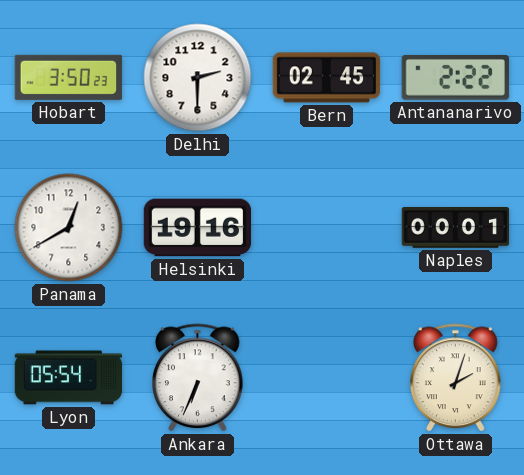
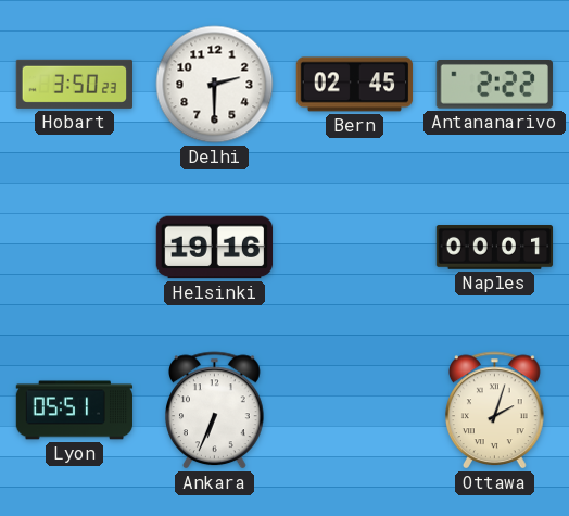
Panama: 12:40 -> none (69, 228)
Lyon: 05:54 -> 05:51 (75, 411)
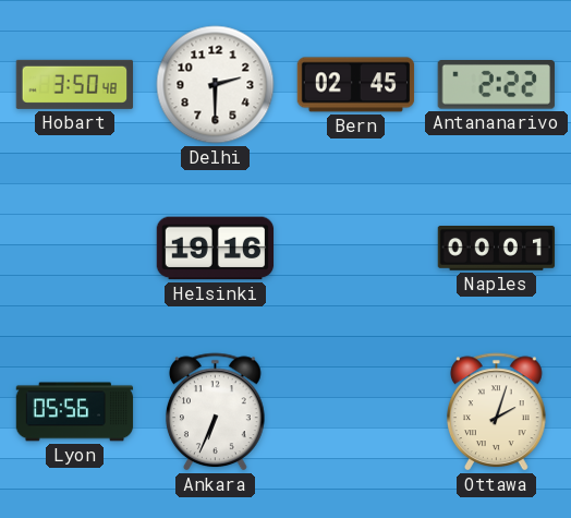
Hobart: 3:50:23 -> 3:50:48 (74, 84)
Lyon: 05:51 -> 05:56 (75, 412)
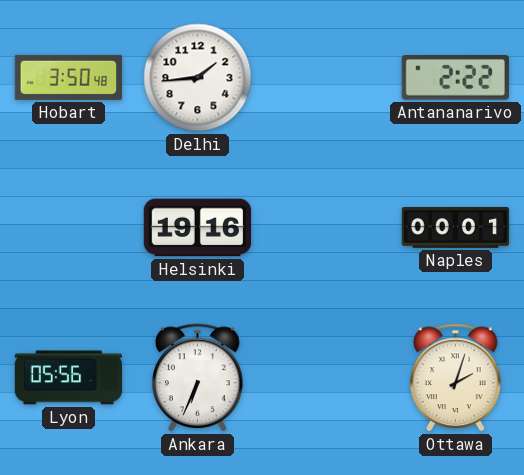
Delhi: 2:30 -> 1:44 (198, 78)
Bern: 02:45 -> none (356, 85)
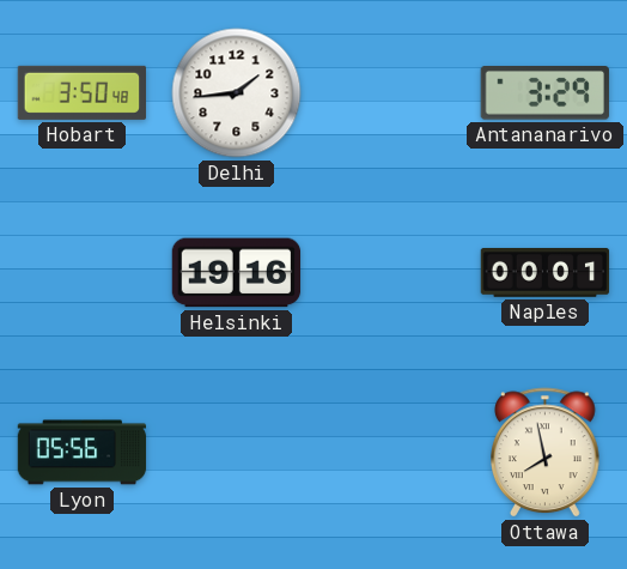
Antananarivo: 2:22 -> 3:29 (544, 93)
Ankara: 6:34 -> none (198, 378)
Ottawa: 2:03 -> 7:58 (546, 453)
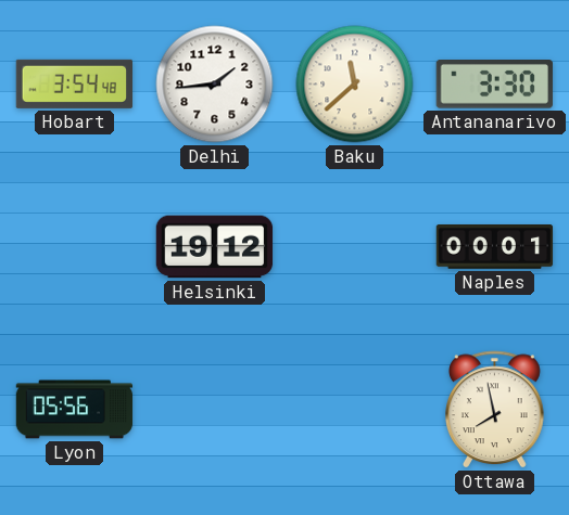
Hobart: 3:50 -> 3:54 (74, 83)
Baku: none -> 11:38 (355, 85)
Antananarivo: 3:29 -> 3:30 (494, 85)
Helsinki: 19:16 -> 19:12 (215, 247)
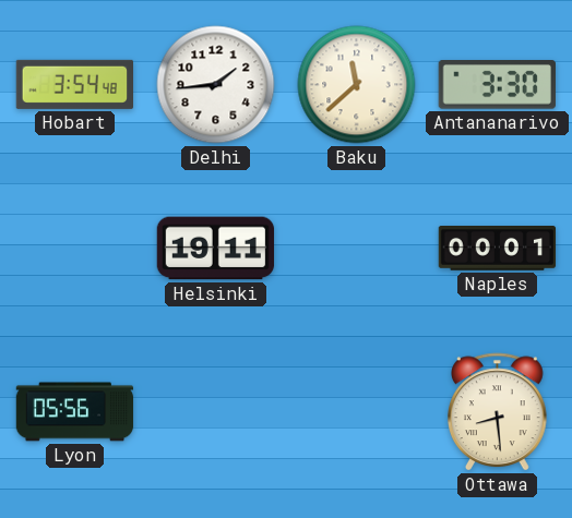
Helsinki: 19:12 -> 19:11 (216, 249)
Ottawa: 7:58 -> 8:29 (498, 412)
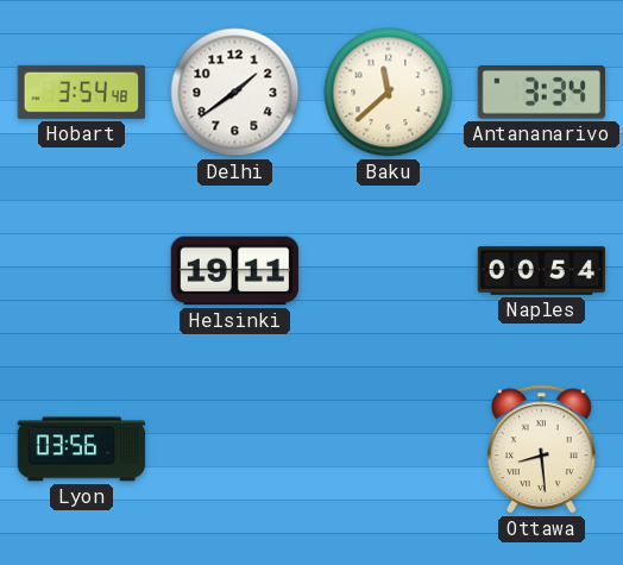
Delhi: 1:44 -> 1:39 (235, 93)
Antananarivo: 3:30 -> 3:34 (541, 93)
Naples: 00:01 -> 00:54 (542, 271)
Lyon: 05:56 -> 03:56 (82, 450)
